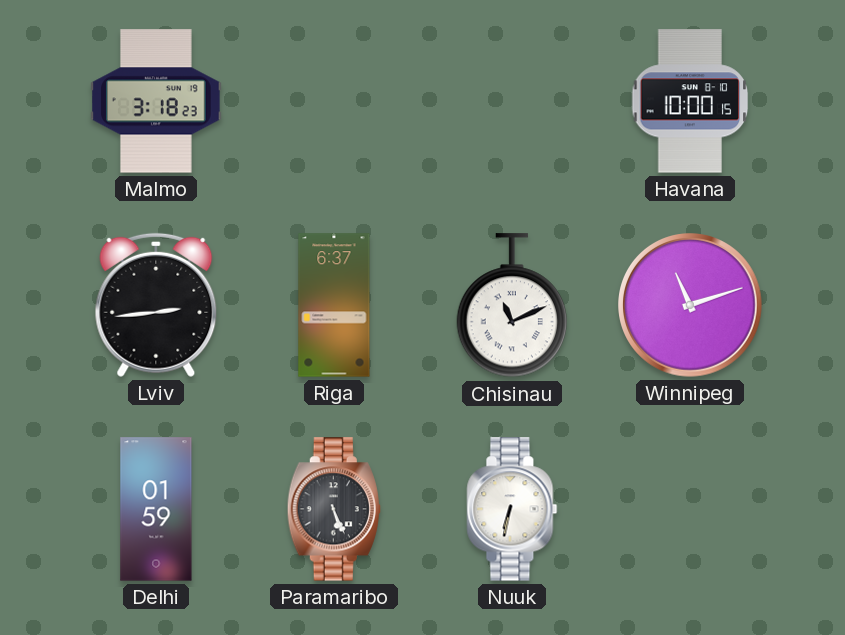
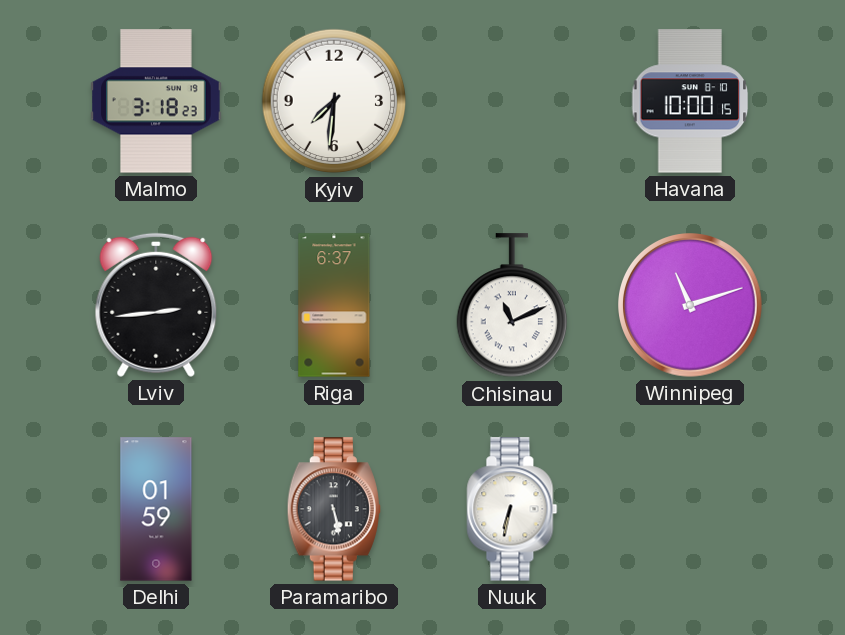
Kyiv: none -> 7:31 (334, 101)
Paramaribo: 5:26 -> 5:28 (334, 509)
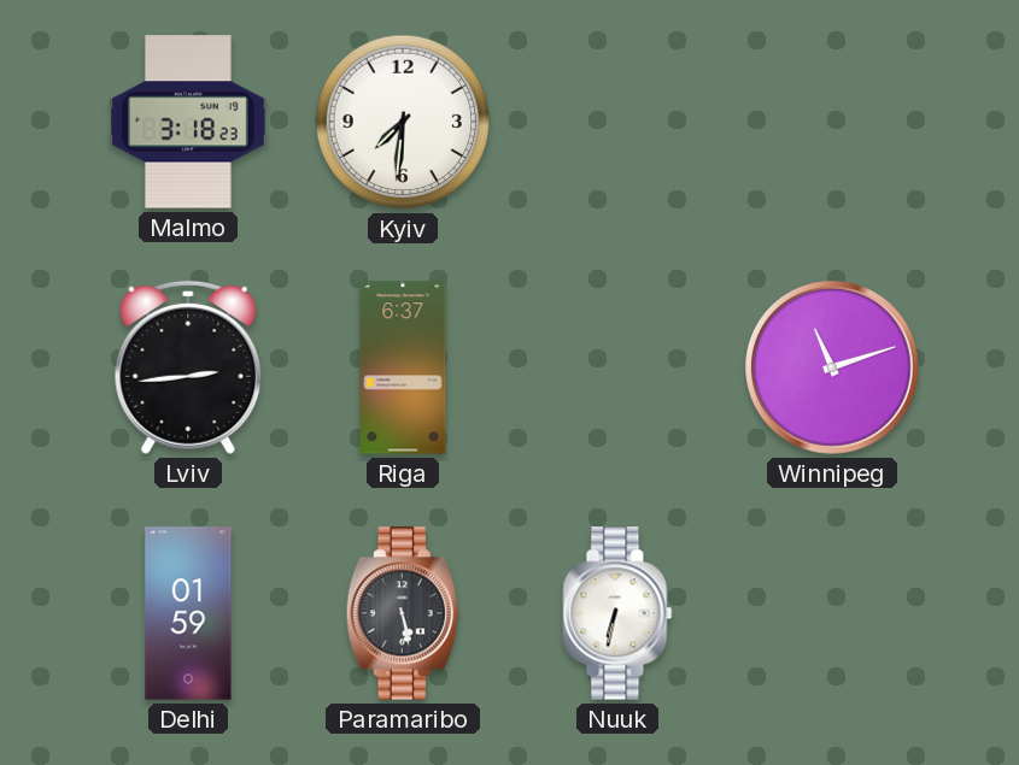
Havana: 10:00 -> none (690, 101)
Chisinau: 11:11 -> none (511, 306)
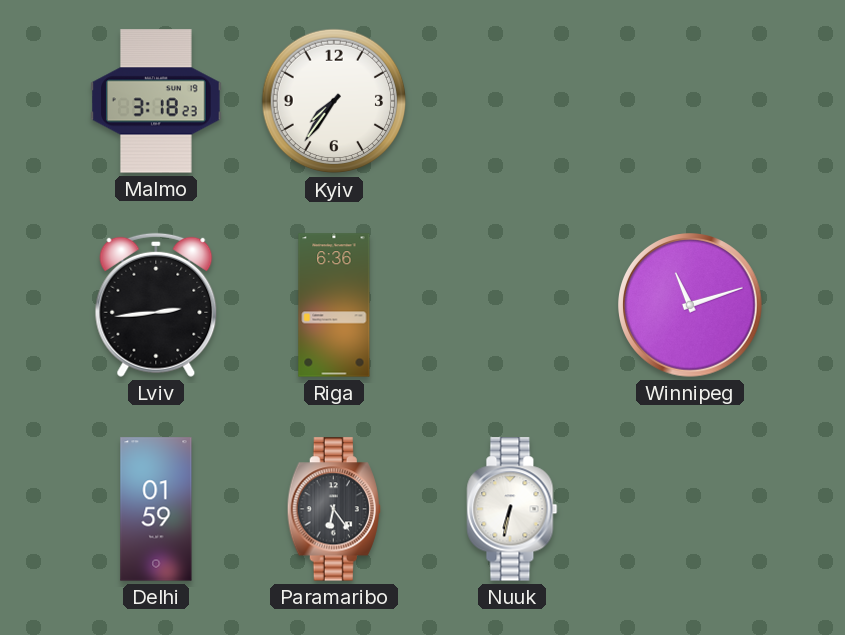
Kyiv: 7:31 -> 7:36 (334, 101)
Riga: 6:37 -> 6:36 (334, 305)
Paramaribo: 5:28 -> 6:24 (334, 509)
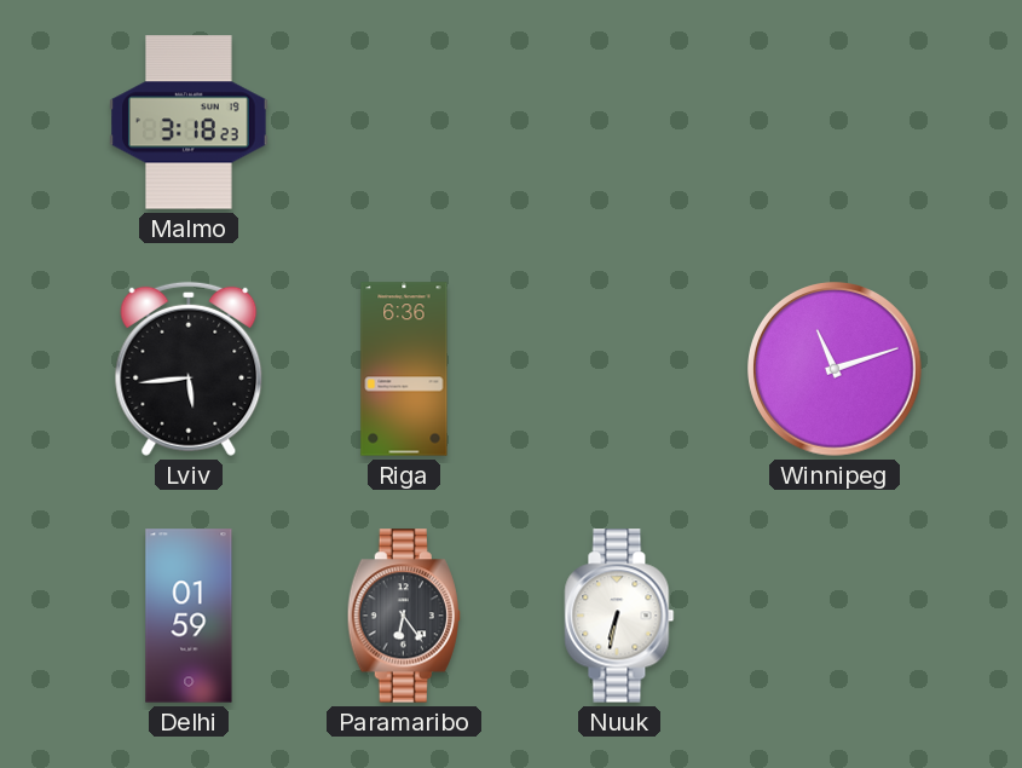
Kyiv: 7:36 -> none (334, 101)
Lviv: 2:44 -> 5:44 (189, 369)
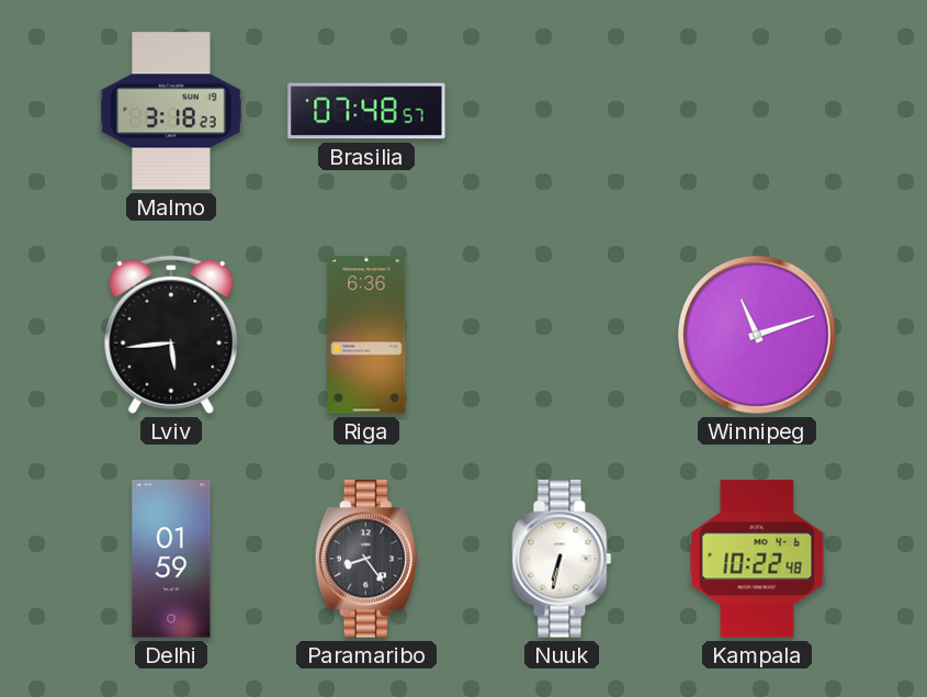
Brasilia: none -> 07:48 (366, 111)
Paramaribo: 6:24 -> 8:24 (366, 559)
Kampala: none -> 10:22 (757, 559)
